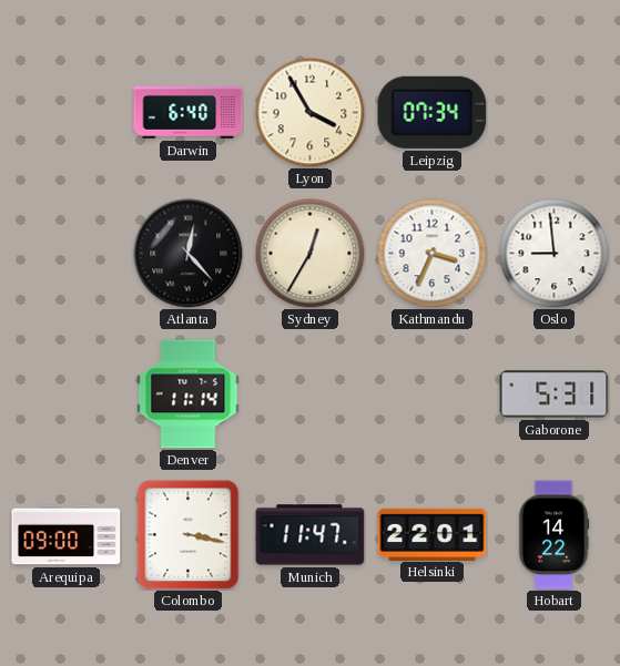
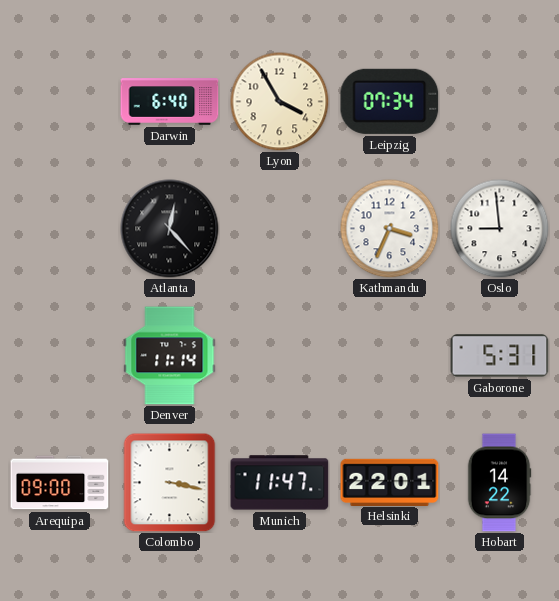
Sydney: 12:35 -> none (311, 254)
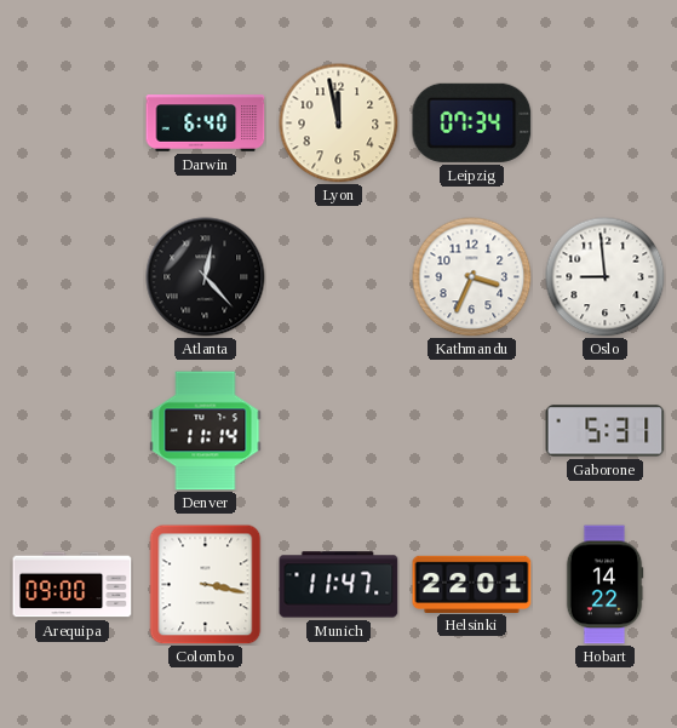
Lyon: 3:55 -> 11:58 (339, 124)
